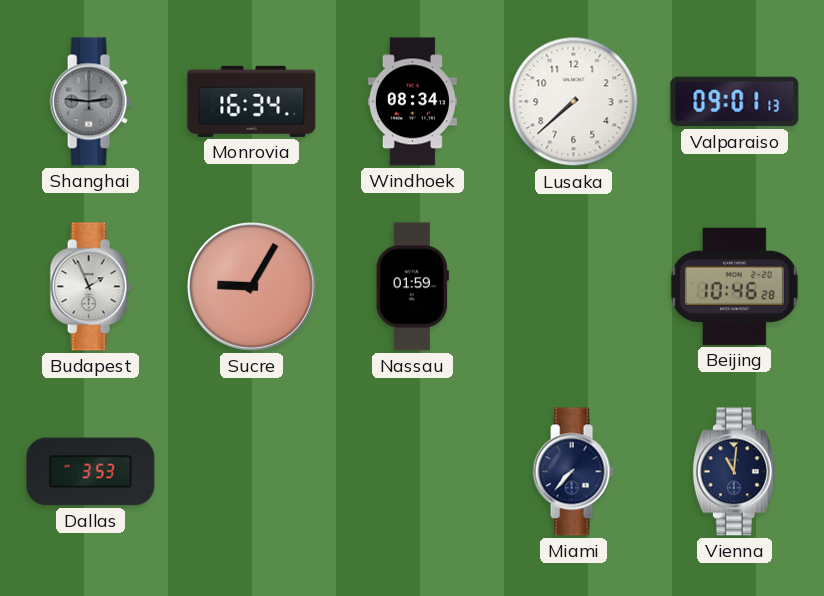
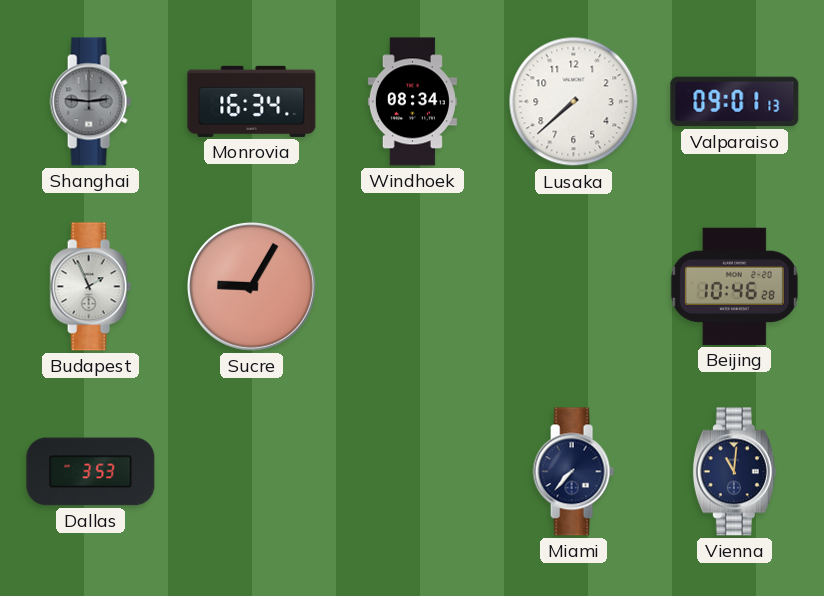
Nassau: 01:59 -> none (412, 287)
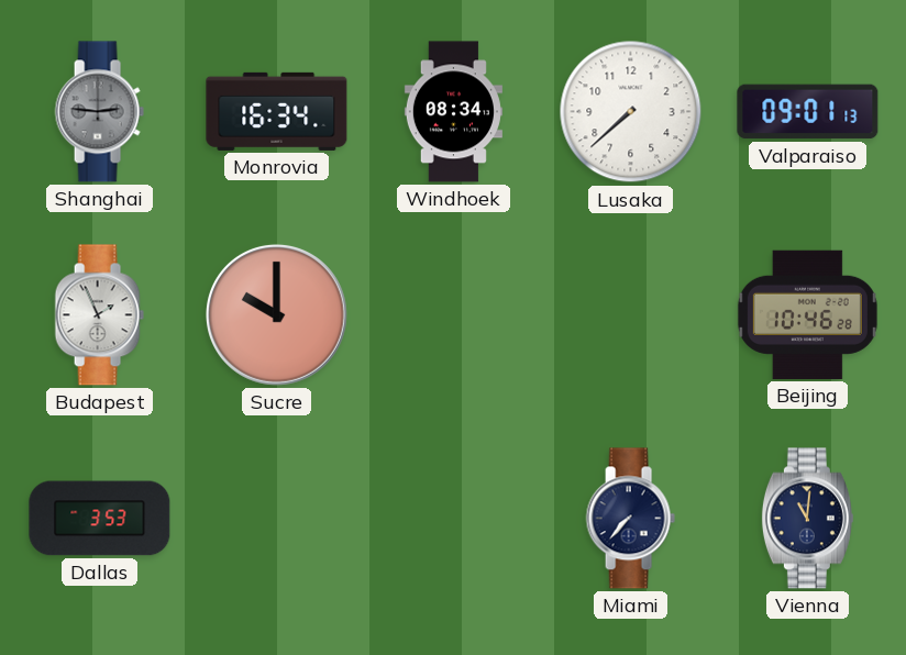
Sucre: 9:05 -> 10:00 (276, 314)
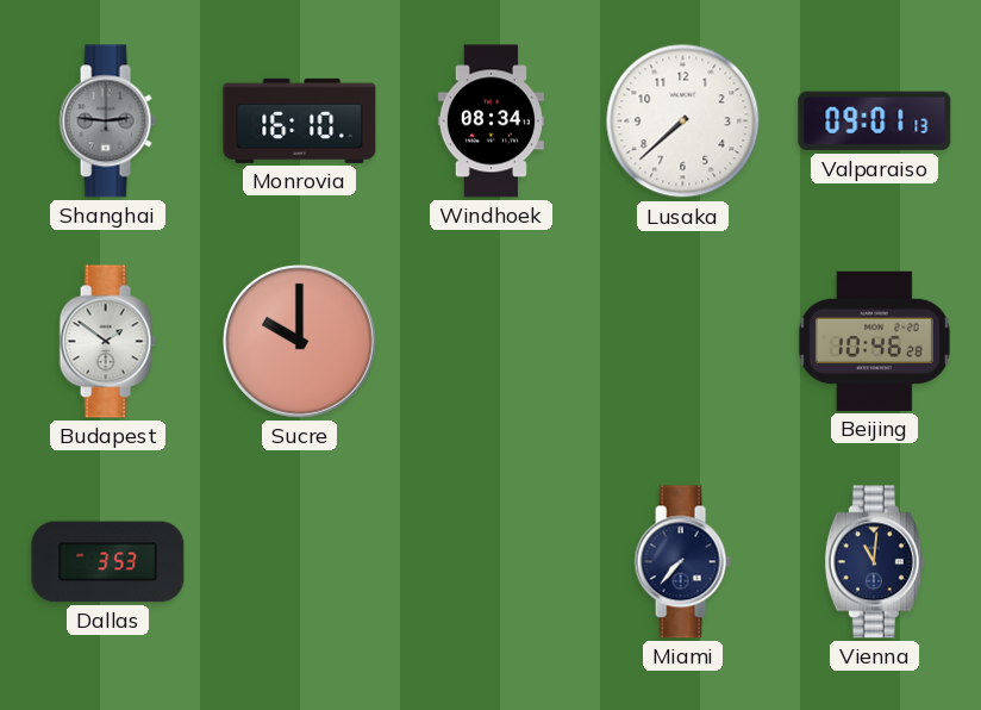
Monrovia: 16:34 -> 16:10 (300, 120)
Budapest: 1:56 -> 1:51 (107, 342)
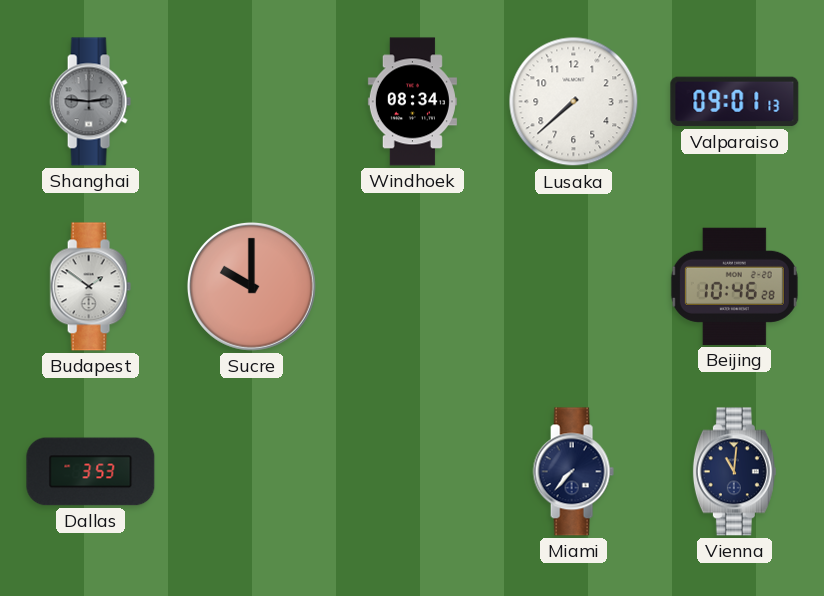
Monrovia: 16:10 -> none (300, 120)
